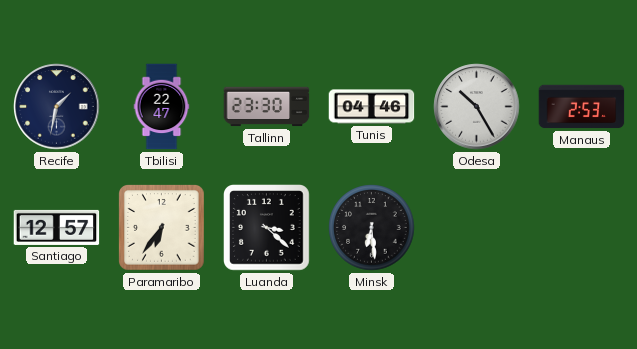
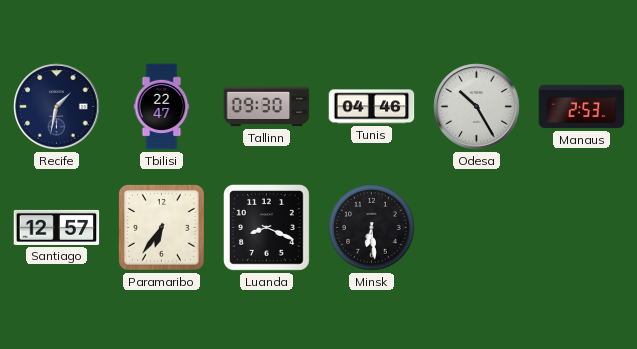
Tallinn: 23:30 -> 09:30 (267, 107)
Luanda: 3:22 -> 8:19 (267, 228)
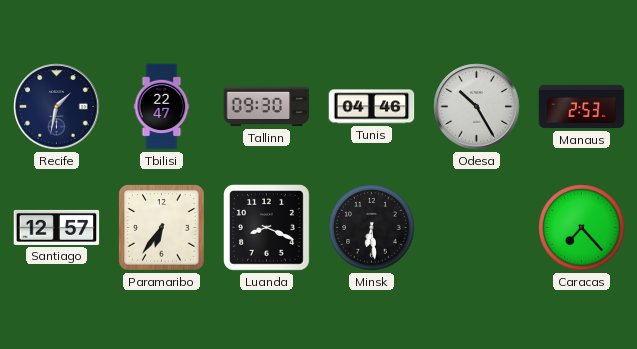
Caracas: none -> 7:23 (582, 228)
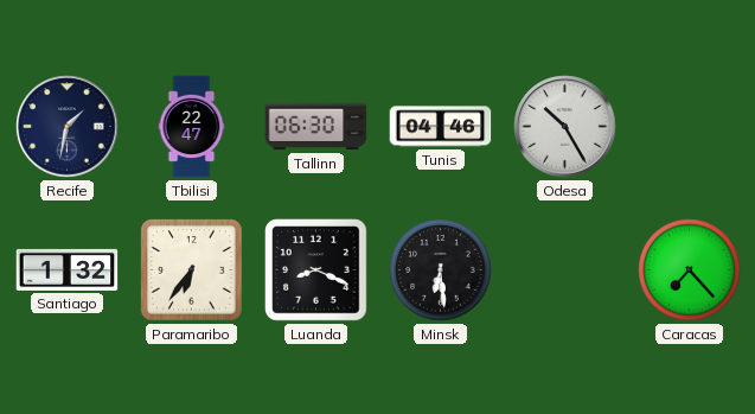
Tallinn: 09:30 -> 06:30 (316, 127)
Manaus: 2:53 -> none (582, 107)
Santiago: 12:57 -> 1:32 (68, 269)
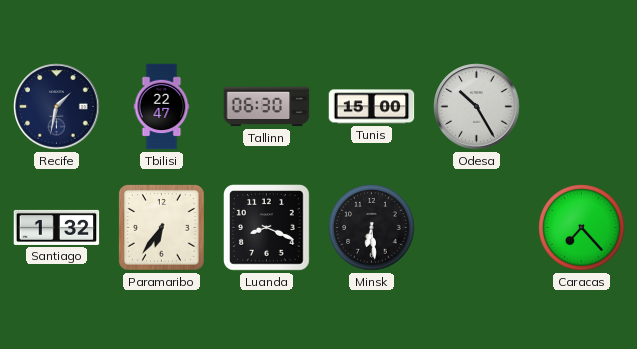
Tunis: 04:46 -> 15:00 (372, 107)
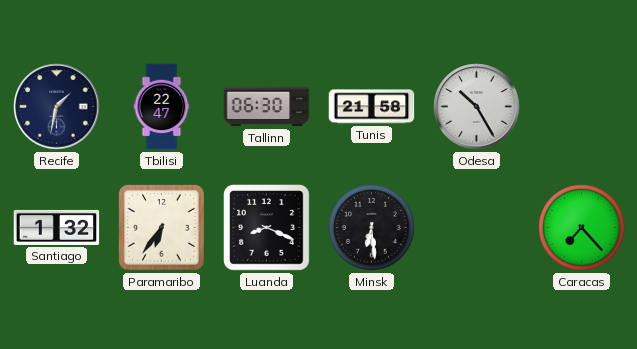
Tunis: 15:00 -> 21:58 (372, 107)
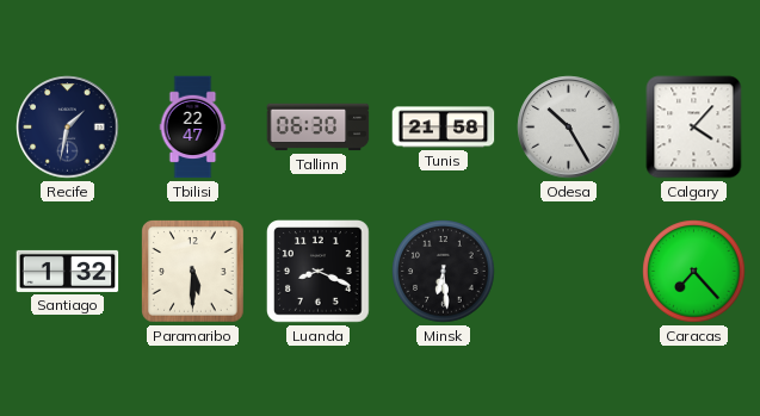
Calgary: none -> 4:07 (694, 128)
Paramaribo: 6:36 -> 5:30 (193, 272)
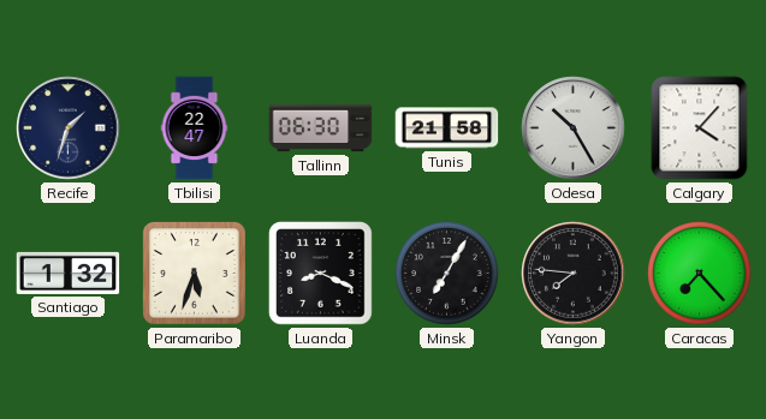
Recife: 1:32 -> 1:33 (69, 128)
Paramaribo: 5:30 -> 5:33 (195, 274)
Minsk: 6:29 -> 7:05 (447, 274)
Yangon: none -> 7:46 (574, 274)
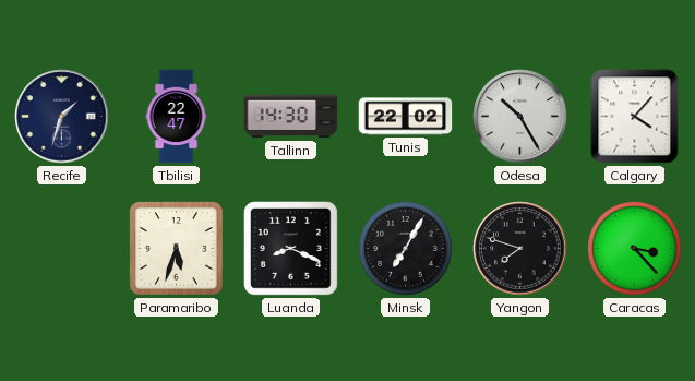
Tallinn: 06:30 -> 14:30 (291, 117)
Tunis: 21:58 -> 22:02 (406, 117)
Santiago: 1:32 -> none (69, 273)
Yangon: 7:46 -> 7:48 (520, 249)
Caracas: 7:23 -> 3:23 (635, 249)
